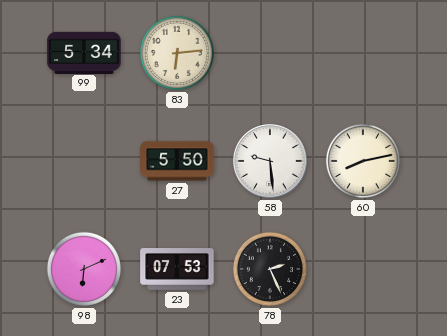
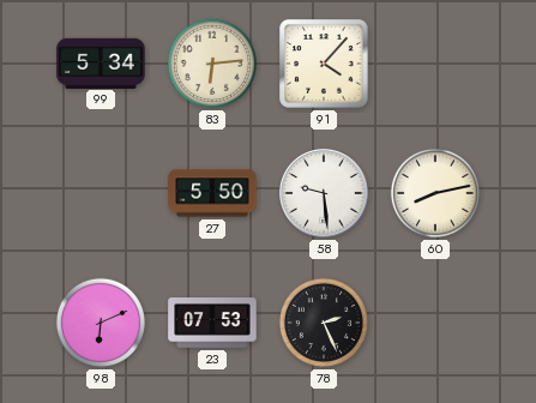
91: none -> 4:07 (324, 64)
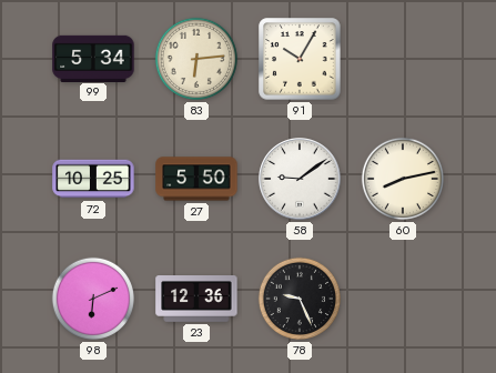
91: 4:07 -> 10:05 (300, 59)
72: none -> 10:25 (93, 179)
58: 9:29 -> 9:09 (300, 179)
23: 07:53 -> 12:36 (196, 300)
78: 2:26 -> 9:26 (300, 299)
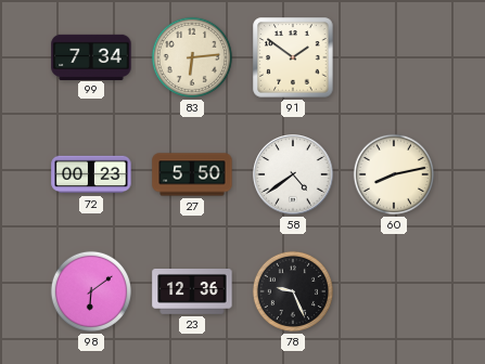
99: 5:34 -> 7:34 (91, 56)
91: 10:05 -> 1:51 (293, 57)
72: 10:25 -> 00:23 (91, 174)
58: 9:09 -> 4:39 (293, 174)
98: 6:11 -> 6:09 (91, 291)
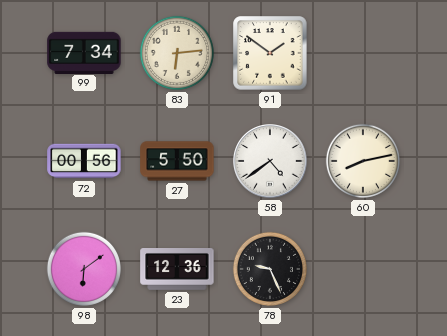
72: 00:23 -> 00:56 (84, 161)
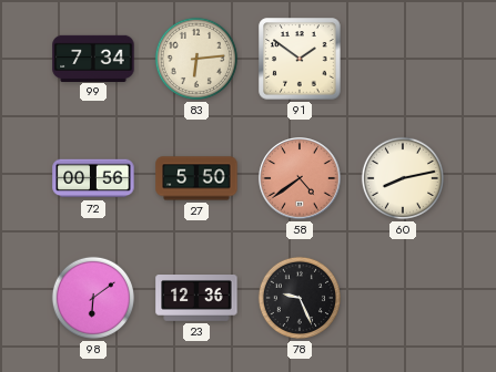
58 dial: white -> salmon (300, 178)
